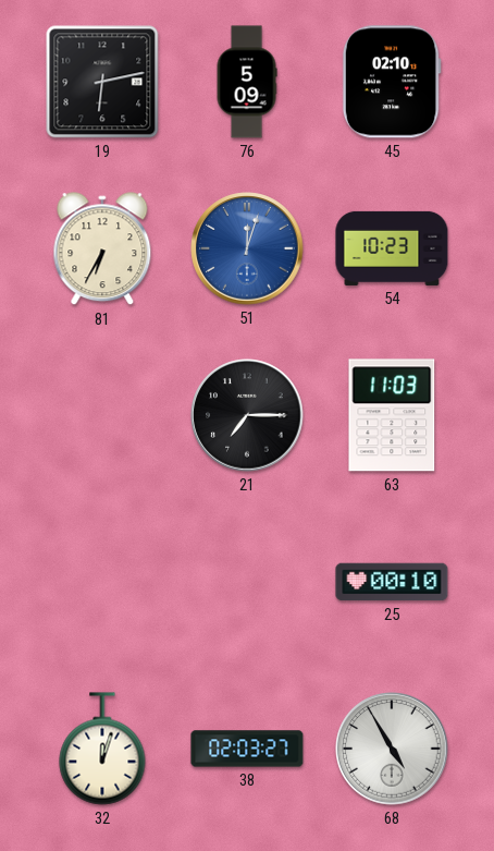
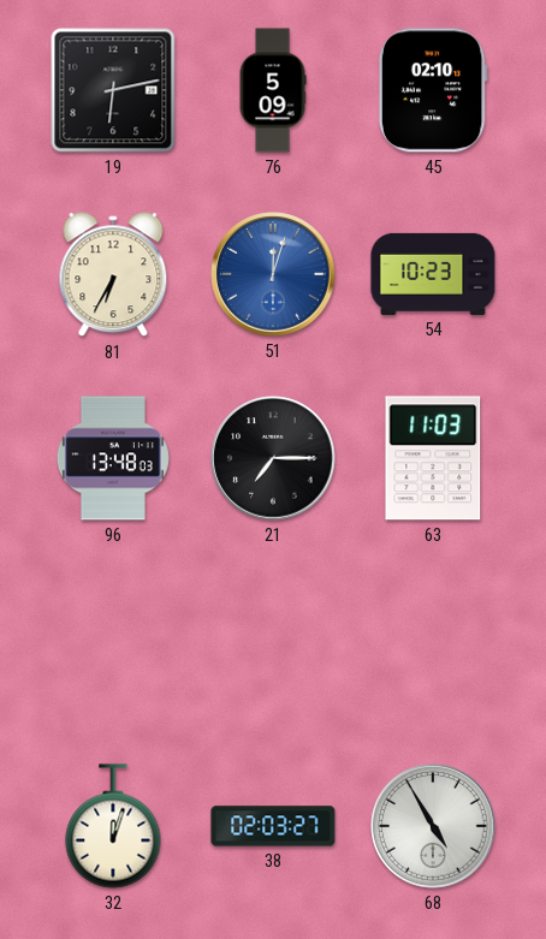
96: none -> 13:48 (113, 458)
25: 00:10 -> none (392, 582)
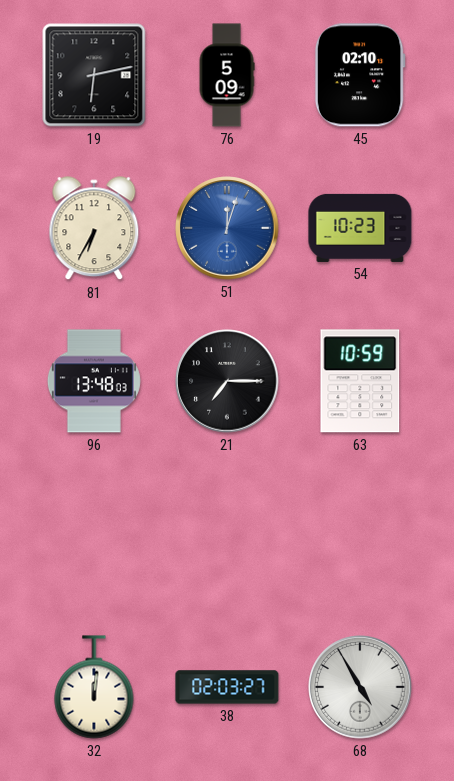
63: 11:03 -> 10:59 (360, 381)
32: 12:03 -> 12:01 (94, 687)
